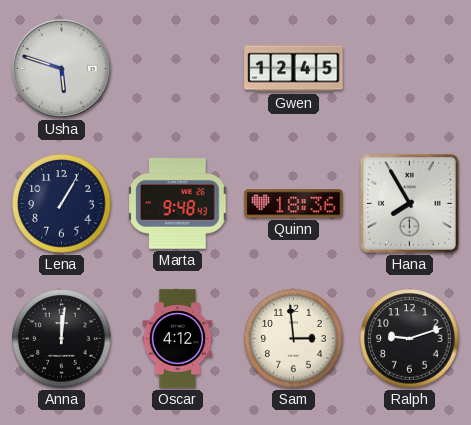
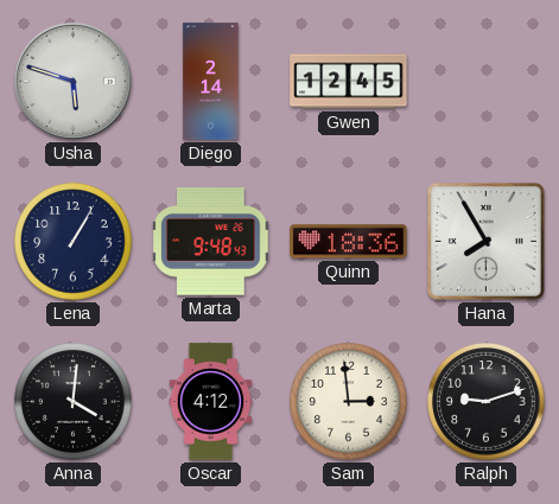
Diego: none -> 2:14 (211, 82)
Anna: 12:01 -> 4:01 (74, 402)
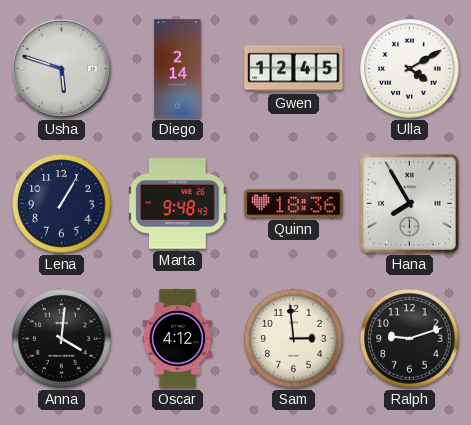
Ulla: none -> 4:10 (410, 69)
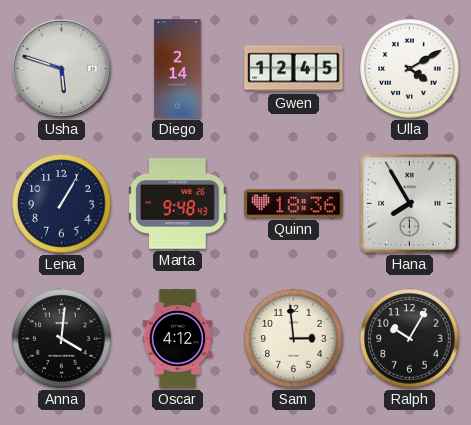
Ralph: 9:12 -> 10:05 (410, 339)
